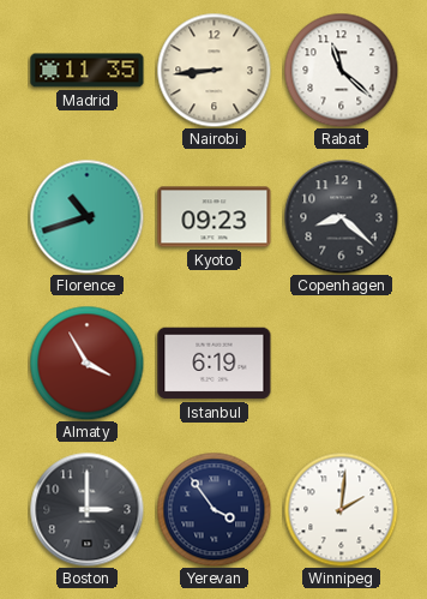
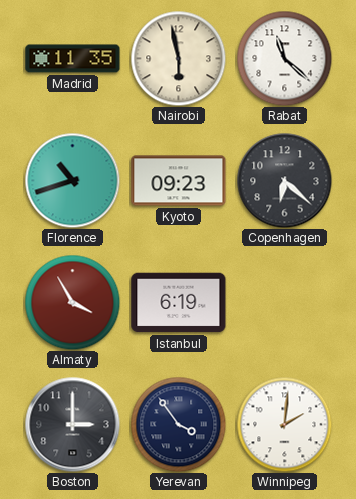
Nairobi: 8:44 -> 5:58 (178, 58)
Copenhagen: 8:22 -> 6:22 (284, 180)
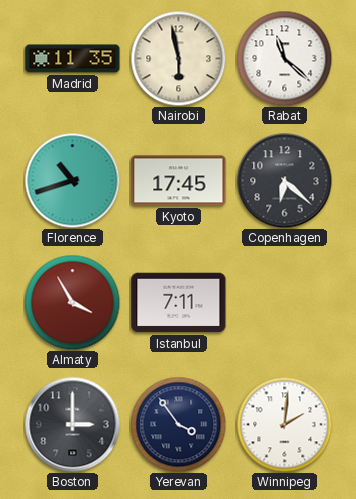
Kyoto: 09:23 -> 17:45 (179, 181)
Istanbul: 6:19 -> 7:11 (179, 303)
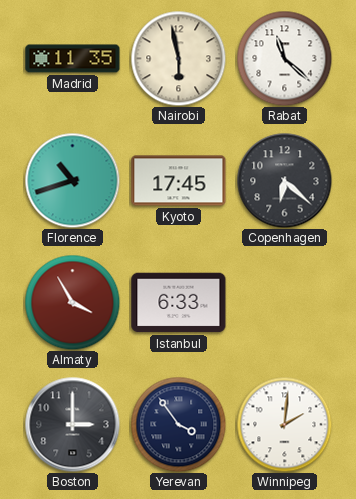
Istanbul: 7:11 -> 6:33 (179, 303)
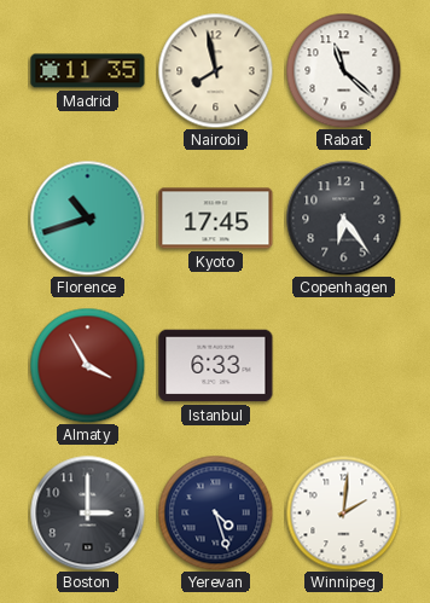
Nairobi: 5:58 -> 7:58 (215, 70)
Copenhagen: 6:22 -> 6:24 (343, 218)
Yerevan: 3:54 -> 4:27 (215, 512)
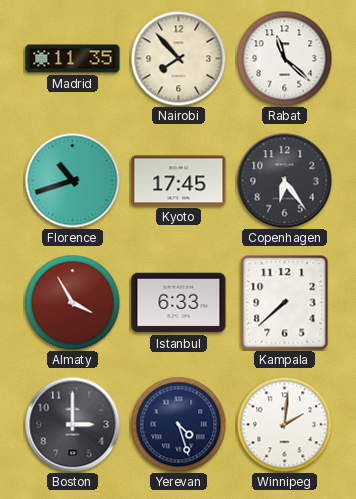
Nairobi: 7:58 -> 7:53 (178, 58)
Kampala: none -> 7:38 (285, 303)
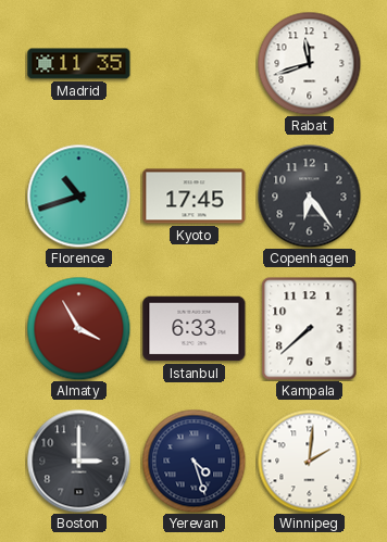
Nairobi: 7:53 -> none (178, 58)
Rabat: 11:22 -> 11:42 (309, 63)
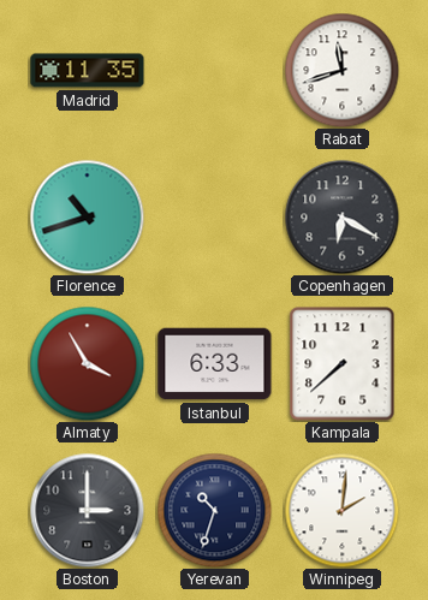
Kyoto: 17:45 -> none (195, 197)
Copenhagen: 6:24 -> 6:20 (341, 216)
Yerevan: 4:27 -> 10:33 (214, 510)
